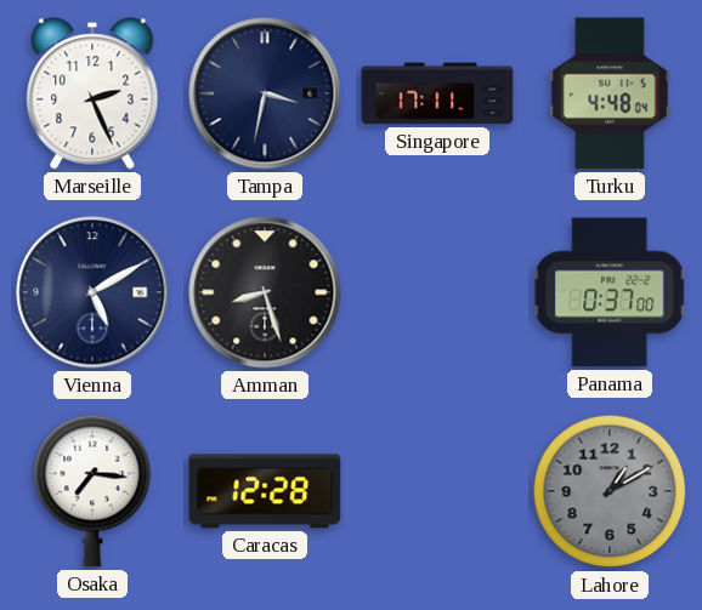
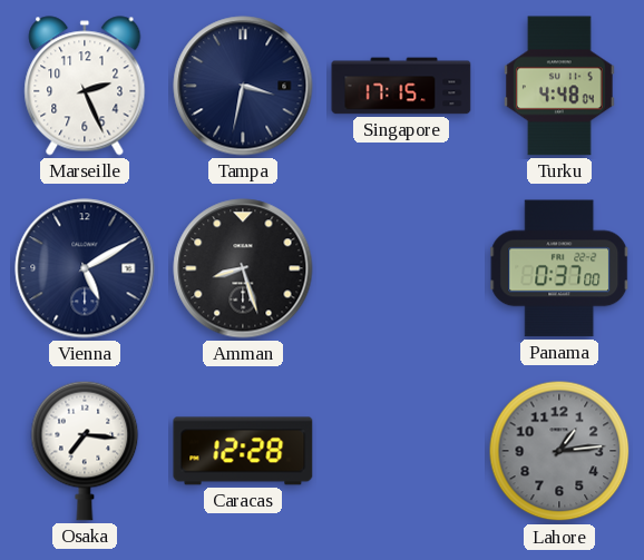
Singapore: 17:11 -> 17:15 (401, 86)
Lahore: 1:10 -> 1:14 (559, 451)
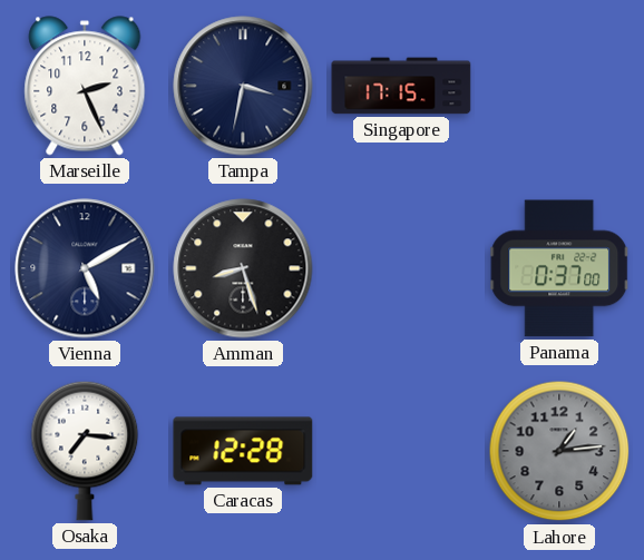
Turku: 4:48 -> none (560, 86)
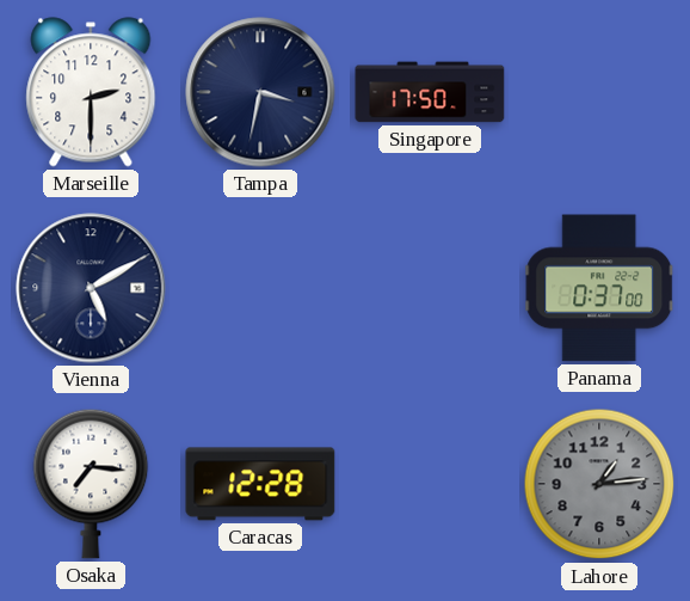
Marseille: 2:26 -> 2:30 (91, 92)
Singapore: 17:15 -> 17:50 (430, 92)
Amman: 8:27 -> none (243, 268)
